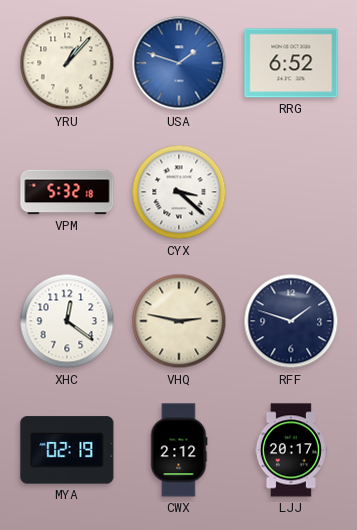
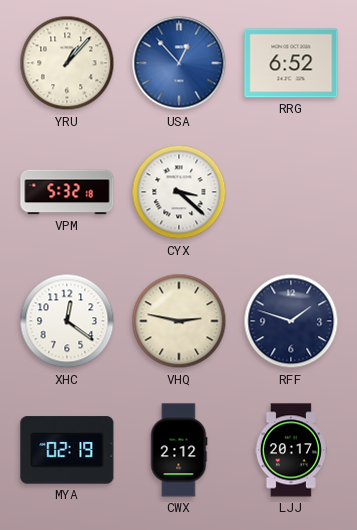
USA: 1:48 -> 12:53 (179, 63)
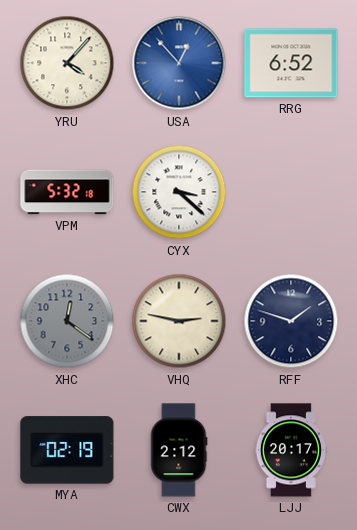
YRU: 1:07 -> 4:07 (67, 63)
XHC dial: white -> grey (67, 321)
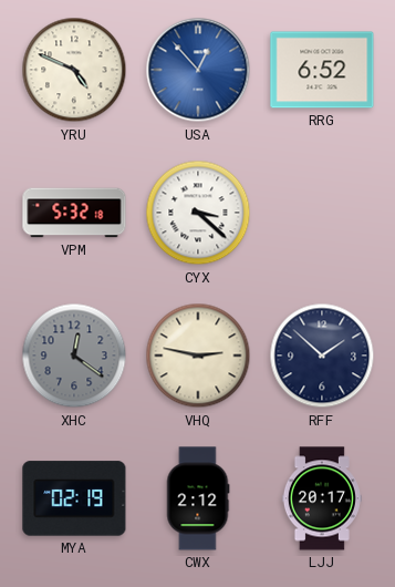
YRU: 4:07 -> 4:49 (74, 70)
RFF: 1:48 -> 1:52 (322, 356)
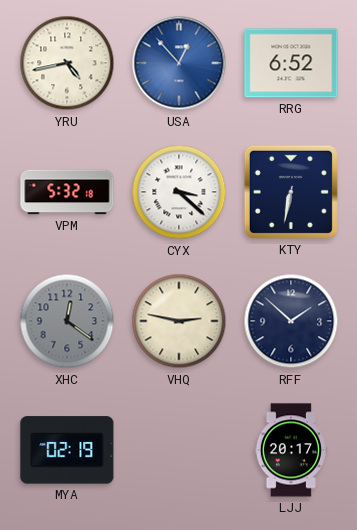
YRU: 4:49 -> 4:43 (67, 63)
KTY: none -> 6:32 (291, 192)
CWX: 2:12 -> none (198, 498)
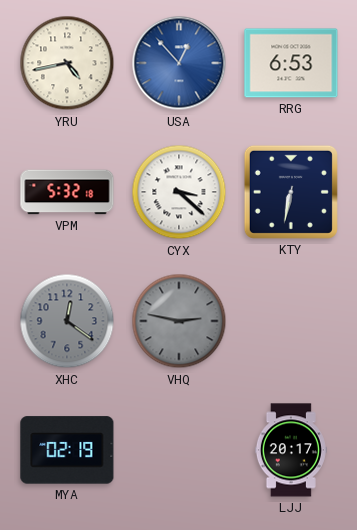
RRG: 6:52 -> 6:53 (291, 63)
VHQ dial: cream -> grey (179, 321)
RFF: 1:52 -> none (291, 321)
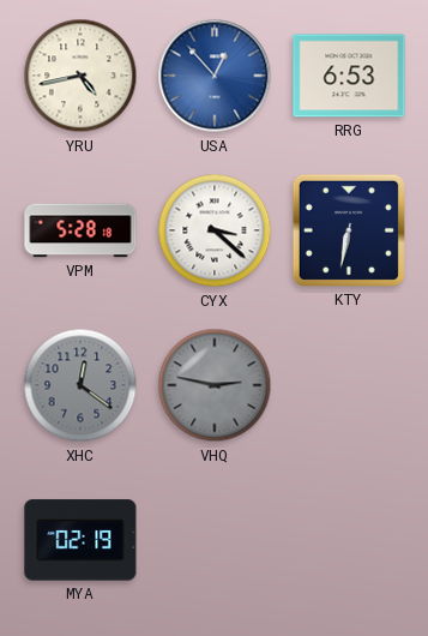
VPM: 5:32 -> 5:28 (80, 230)
LJJ: 20:17 -> none (291, 450)
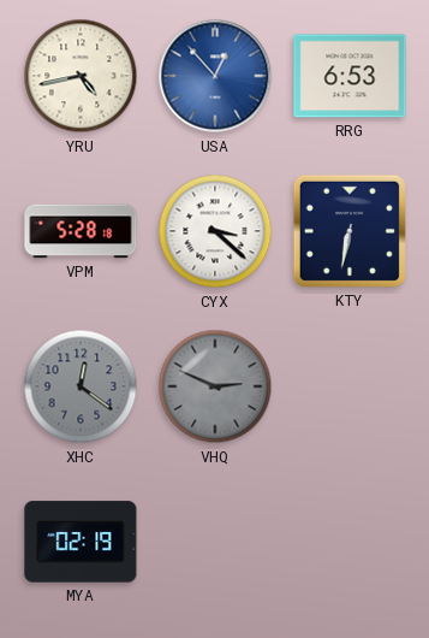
VHQ: 2:47 -> 2:49 (215, 386)
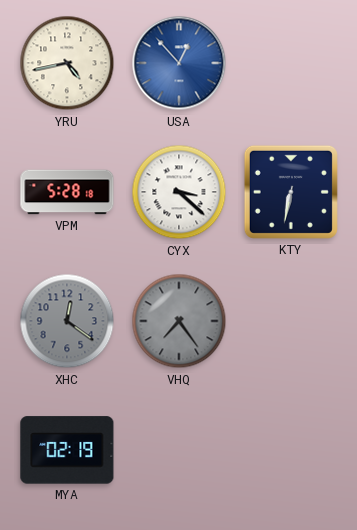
RRG: 6:53 -> none (350, 76)
VHQ: 2:49 -> 7:24 (179, 321)
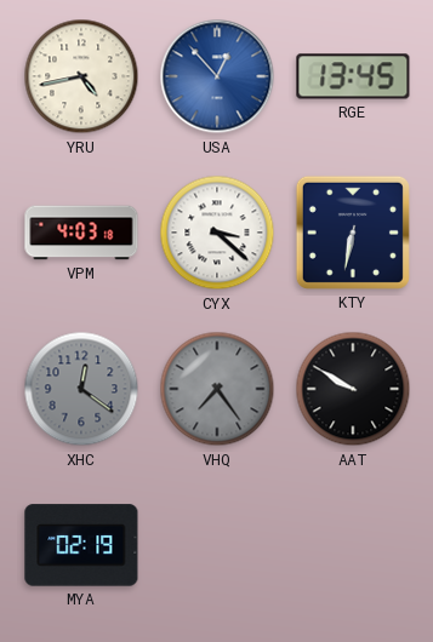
RGE: none -> 13:45 (353, 76)
VPM: 5:28 -> 4:03 (81, 233)
AAT: none -> 9:50 (353, 389)
